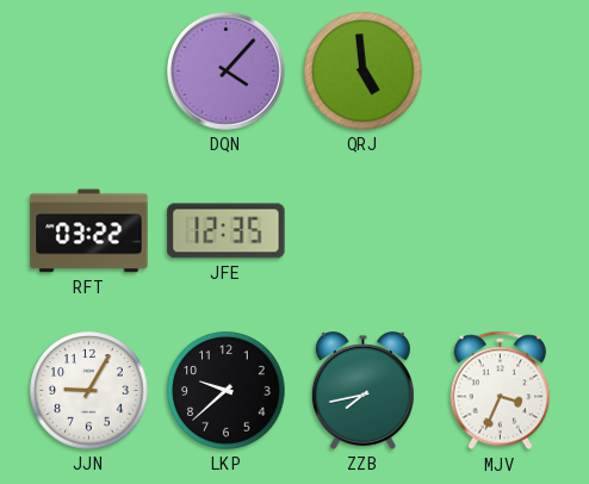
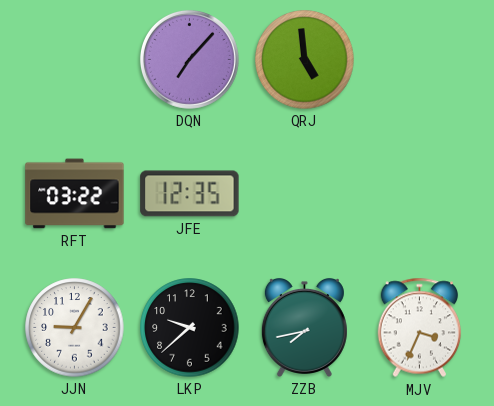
DQN: 4:07 -> 7:07 (189, 59)
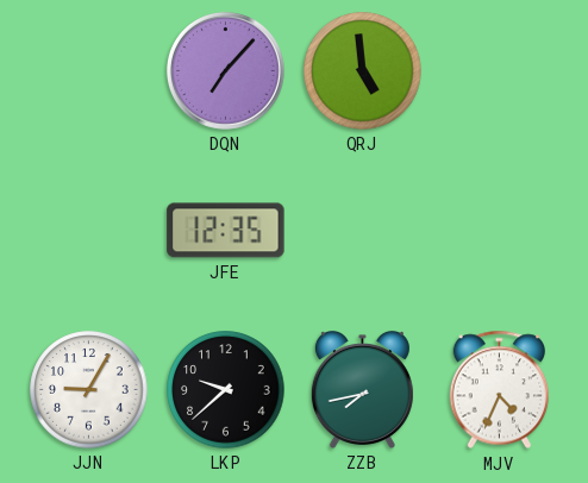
RFT: 03:22 -> none (75, 194)
MJV: 3:34 -> 4:34 (500, 390)
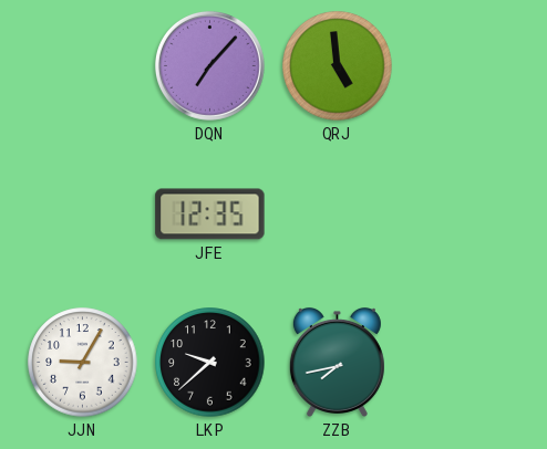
MJV: 4:34 -> none (500, 390)
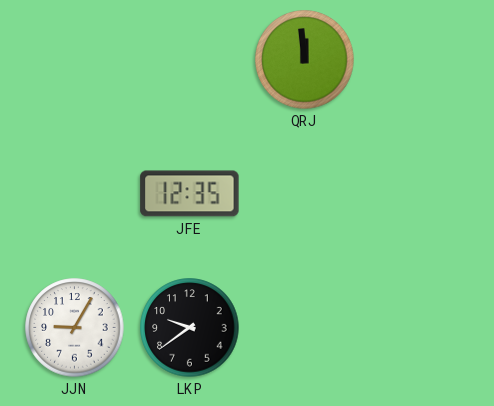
DQN: 7:07 -> none (209, 65)
QRJ: 4:59 -> 11:59 (305, 60)
LKP: 9:38 -> 9:39 (190, 328)
ZZB: 7:43 -> none (337, 362)
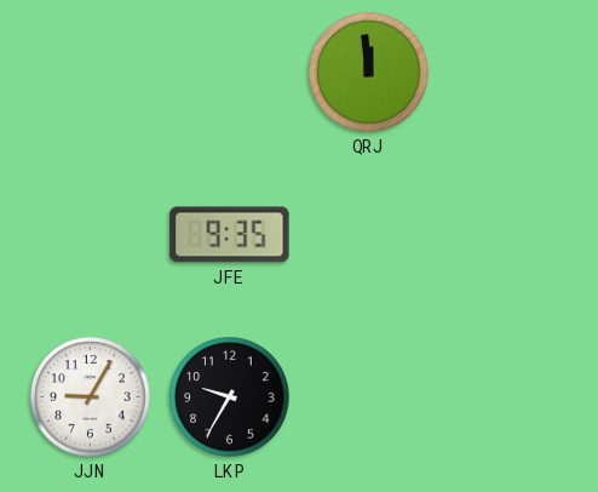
JFE: 12:35 -> 9:35 (230, 235)
LKP: 9:39 -> 9:35 (230, 397)
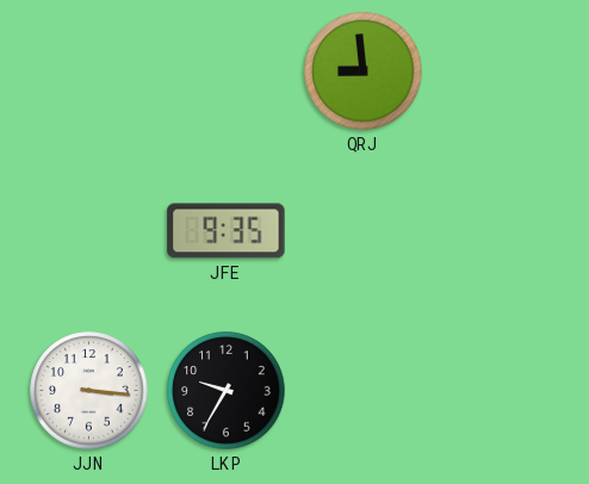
QRJ: 11:59 -> 8:59 (364, 72)
JJN: 9:05 -> 3:16 (89, 391)
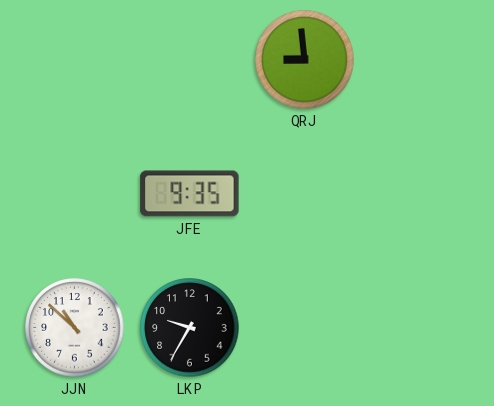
JJN: 3:16 -> 10:52 (75, 328)
